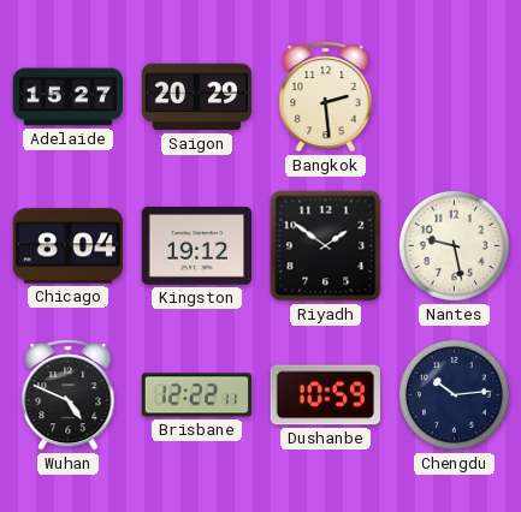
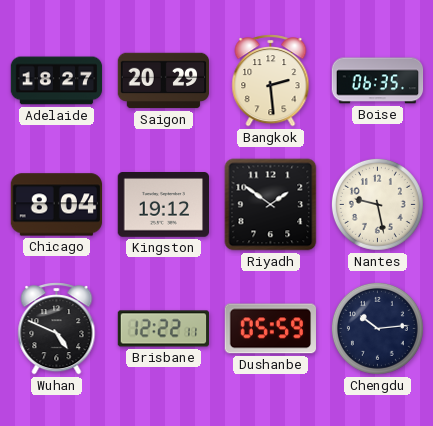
Adelaide: 15:27 -> 18:27 (57, 81)
Boise: none -> 06:35 (378, 81)
Dushanbe: 10:59 -> 05:59 (270, 329)
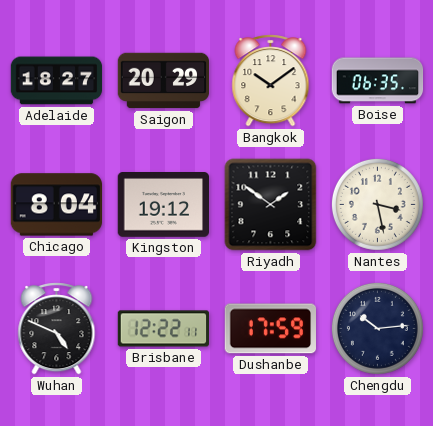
Bangkok: 2:29 -> 10:09 (271, 81)
Nantes: 9:28 -> 3:28 (377, 204)
Dushanbe: 05:59 -> 17:59 (270, 329)
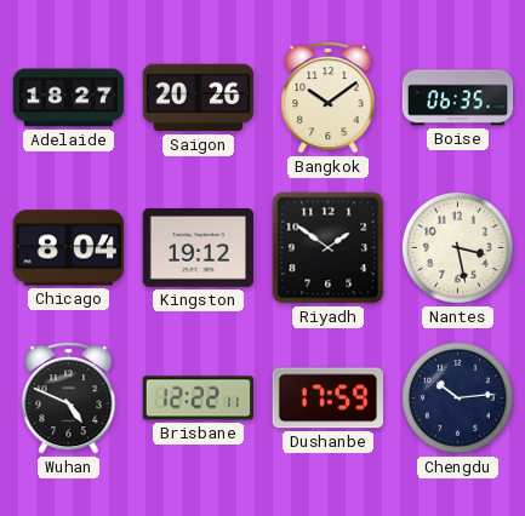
Saigon: 20:29 -> 20:26 (199, 98)
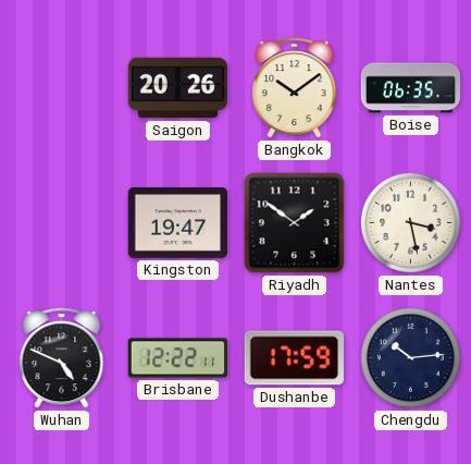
Adelaide: 18:27 -> none (69, 98)
Chicago: 8:04 -> none (69, 248)
Kingston: 19:12 -> 19:47 (178, 223)
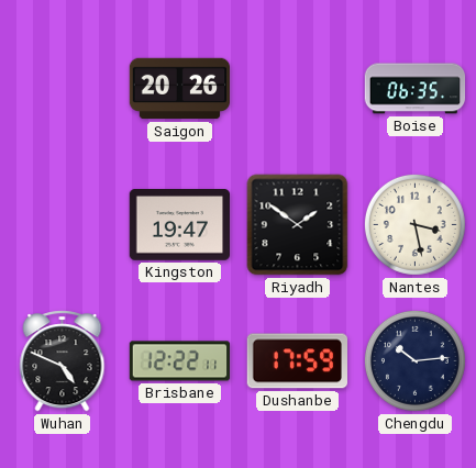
Bangkok: 10:09 -> none (295, 88)
